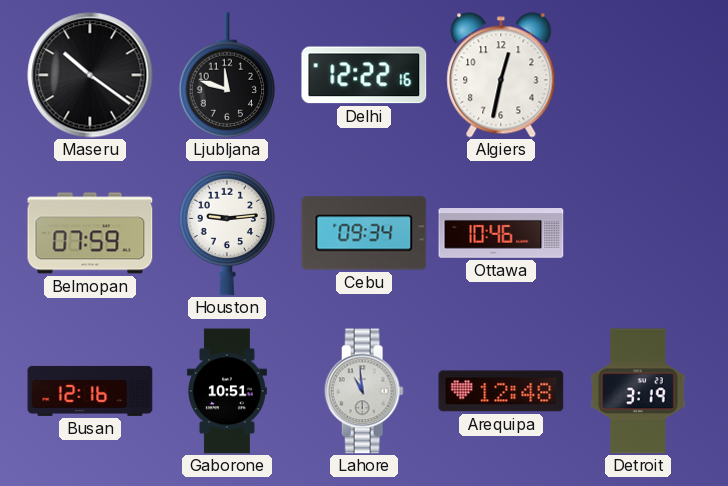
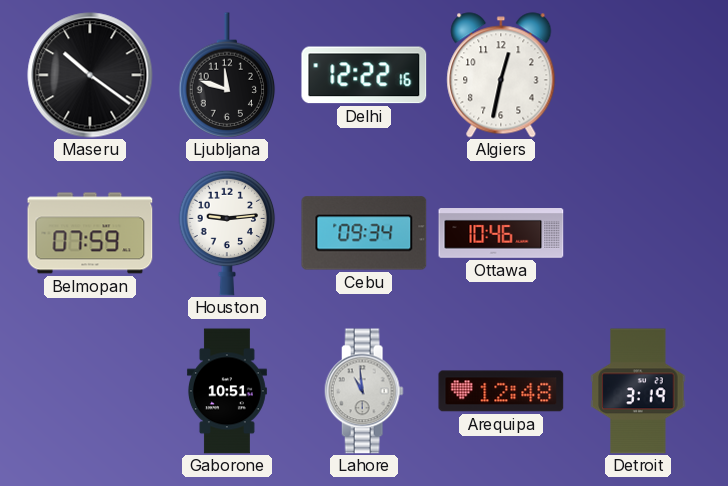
Busan: 12:16 -> none (90, 391)
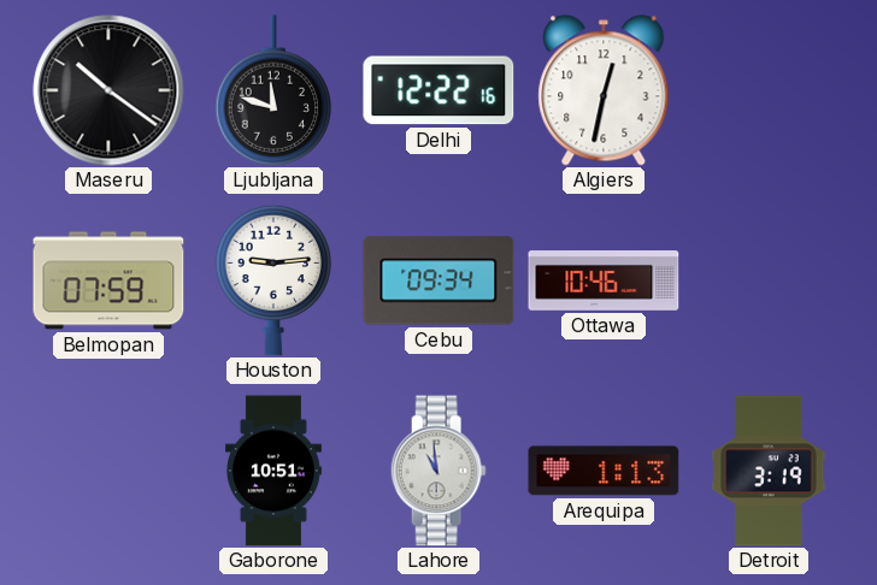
Arequipa: 12:48 -> 1:13 (604, 471)
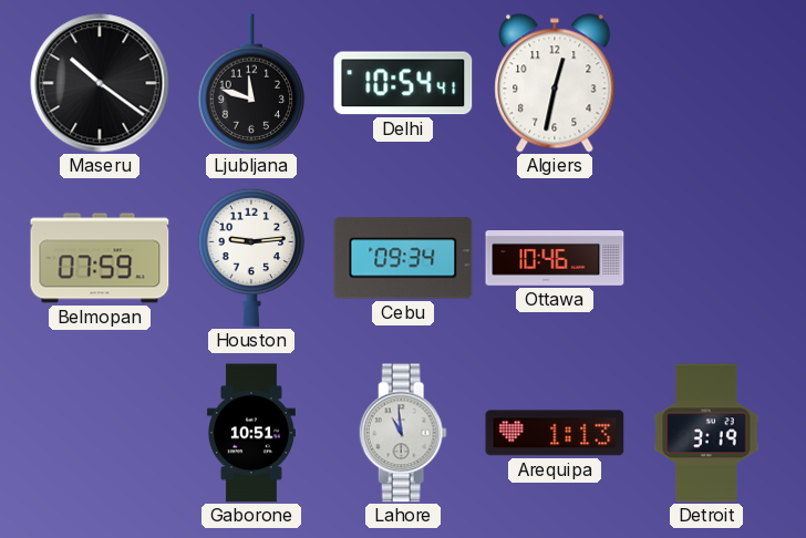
Delhi: 12:22 -> 10:54 (403, 83)
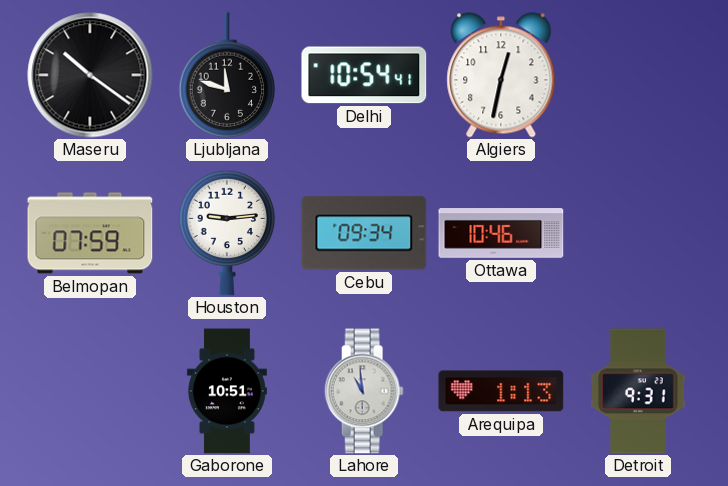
Detroit: 3:19 -> 9:31 (638, 391)
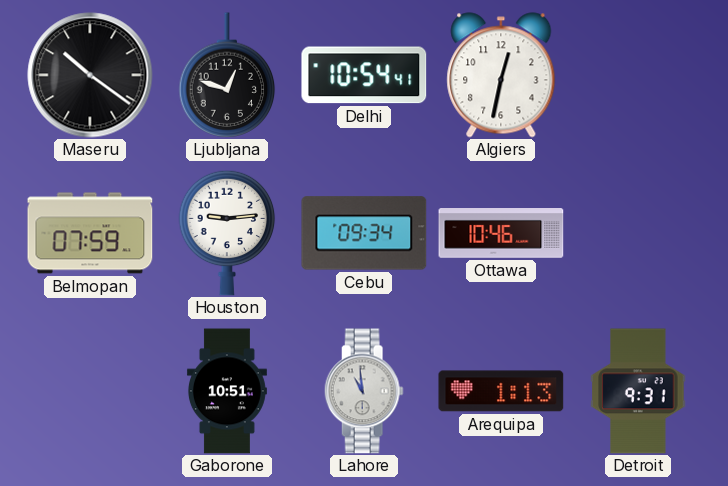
Ljubljana: 11:48 -> 12:48 (227, 75)
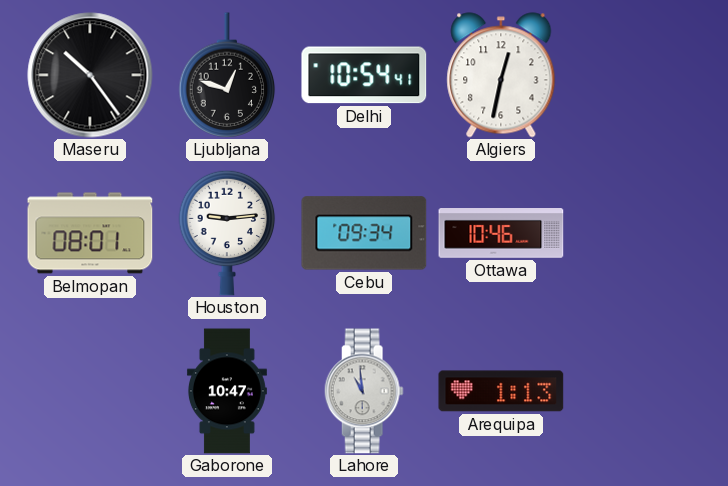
Maseru: 10:21 -> 10:24 (90, 75)
Belmopan: 07:59 -> 08:01 (90, 233)
Gaborone: 10:51 -> 10:47 (227, 391)
Detroit: 9:31 -> none (638, 391)
